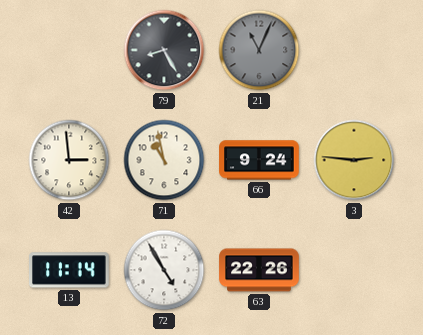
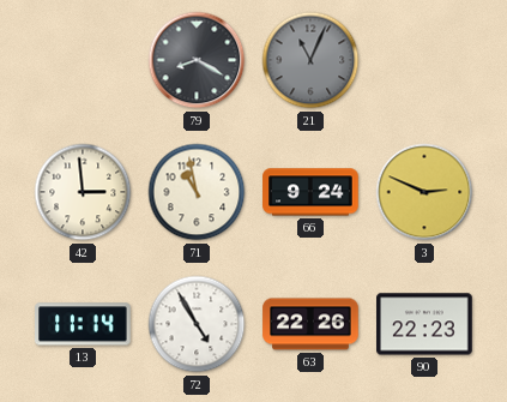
79: 8:25 -> 8:20 (197, 60)
3: 2:46 -> 2:49 (424, 192)
90: none -> 22:23 (424, 324)
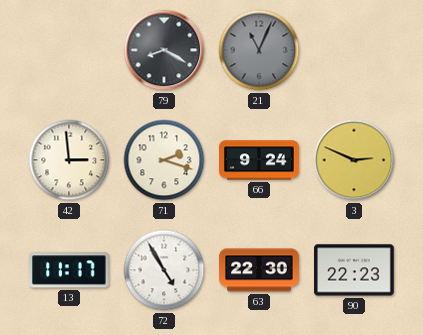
71: 10:58 -> 2:18 (164, 160)
13: 11:14 -> 11:17 (70, 270)
63: 22:26 -> 22:30 (259, 270)
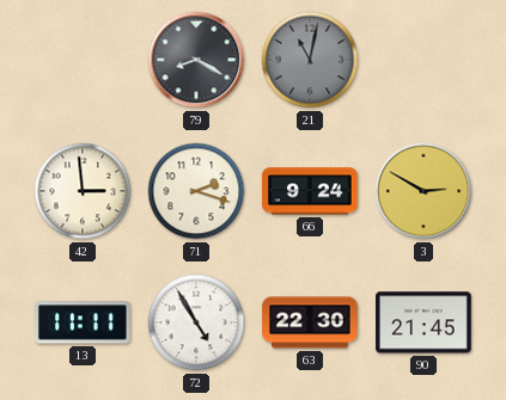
21: 11:04 -> 11:02 (310, 60)
3: 2:49 -> 2:50 (423, 191)
13: 11:17 -> 11:11 (84, 322)
90: 22:23 -> 21:45 (423, 322)
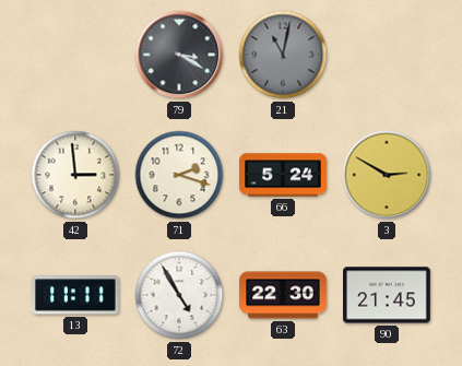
79: 8:20 -> 3:20 (179, 55)
66: 9:24 -> 5:24 (283, 175)
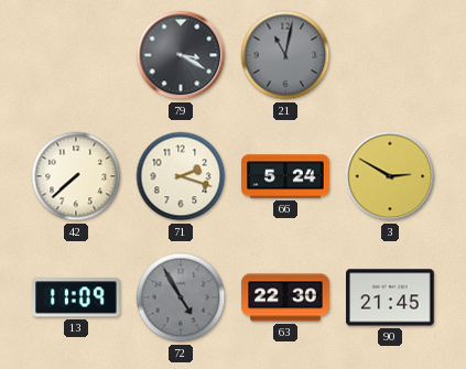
42: 2:59 -> 7:38 (76, 176)
13: 11:11 -> 11:09 (77, 297)
72 dial: white -> grey (181, 297)
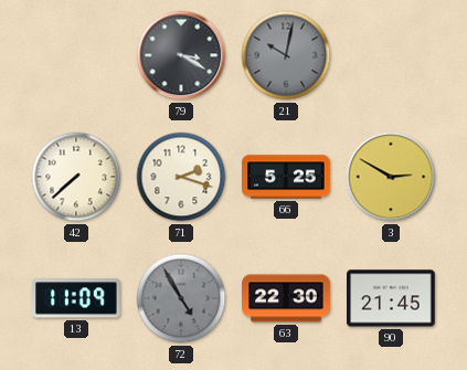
21: 11:02 -> 10:02 (286, 55)
66: 5:24 -> 5:25 (286, 177)
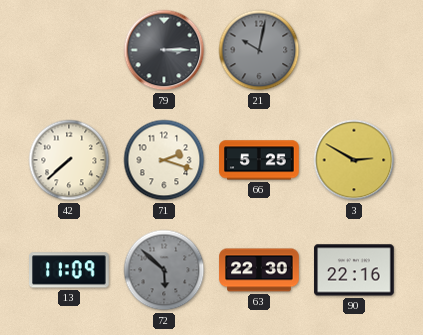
79: 3:20 -> 3:15 (164, 50)
72: 4:55 -> 5:52 (164, 270)
90: 21:45 -> 22:16 (354, 270)
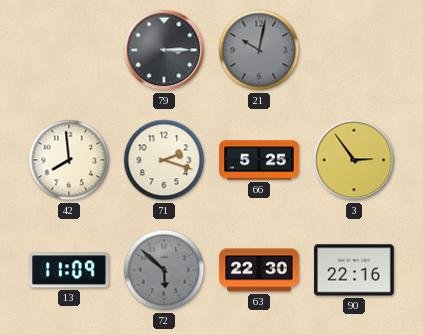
42: 7:38 -> 7:59 (69, 160)
3: 2:50 -> 2:54 (354, 160)
